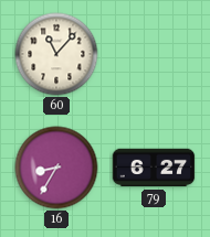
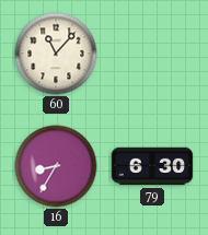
79: 6:27 -> 6:30 (152, 166)
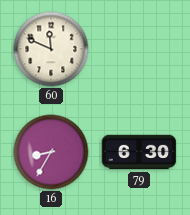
60: 11:07 -> 11:49 (51, 49)
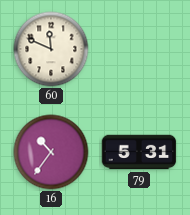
16: 8:35 -> 10:36 (51, 152)
79: 6:30 -> 5:31 (139, 152)
